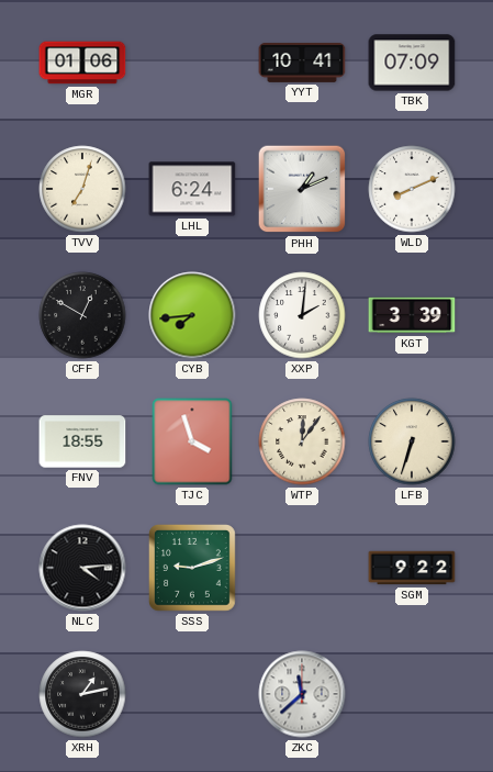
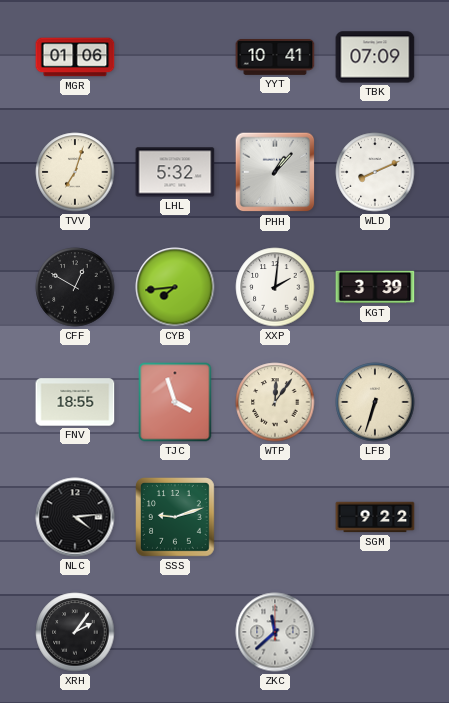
LHL: 6:24 -> 5:32 (175, 172)
PHH: 1:11 -> 1:07 (275, 172)
XRH: 1:13 -> 2:06 (75, 632)
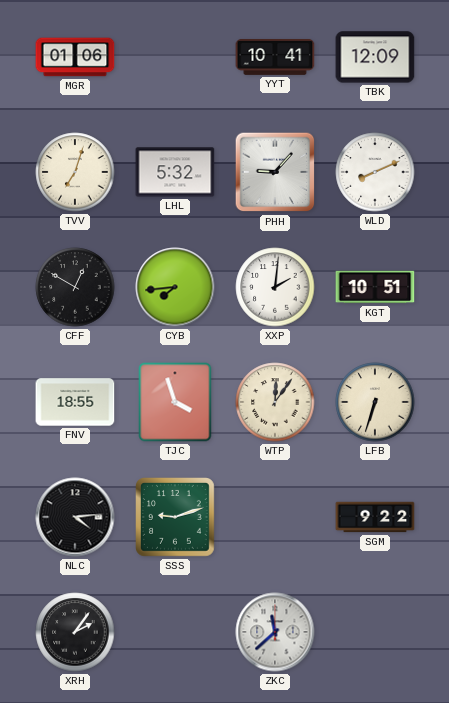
TBK: 07:09 -> 12:09 (375, 57)
PHH: 1:07 -> 9:07 (275, 172)
KGT: 3:39 -> 10:51 (375, 287)
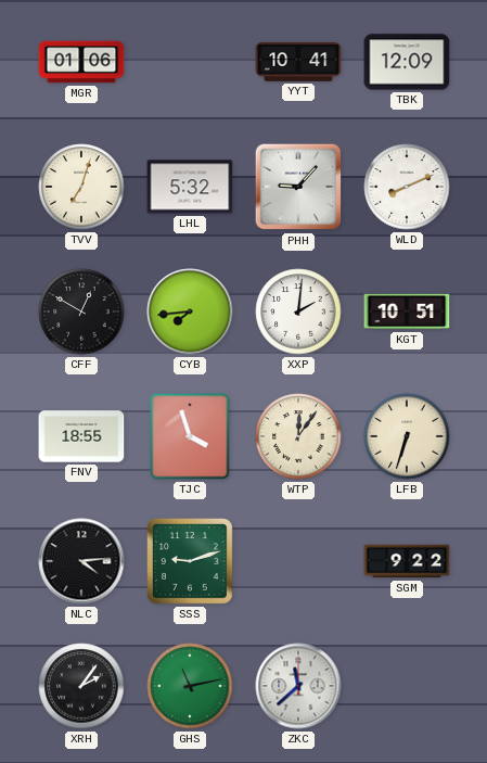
GHS: none -> 11:13 (190, 686)
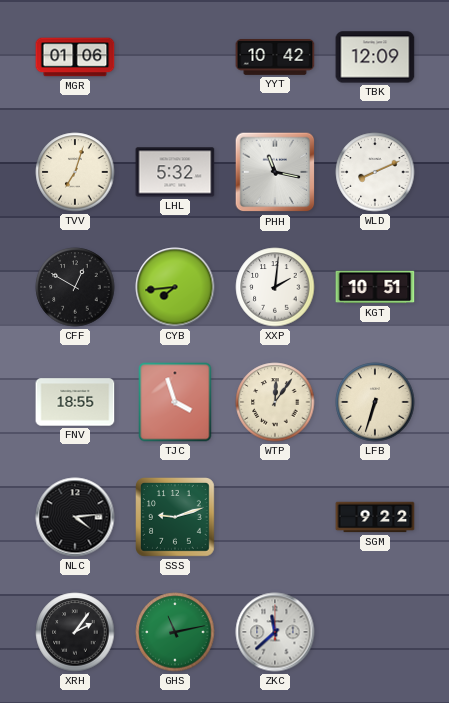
YYT: 10:41 -> 10:42 (275, 57)
PHH: 9:07 -> 11:17 (275, 172)
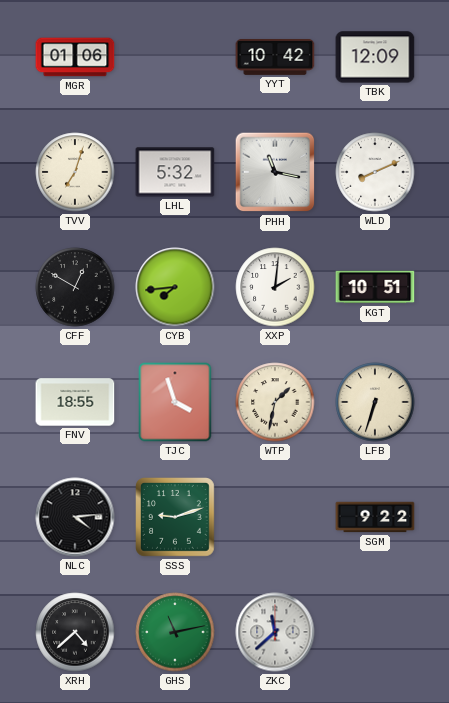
WTP: 12:06 -> 1:32 (275, 402)
XRH: 2:06 -> 4:38 (75, 632)
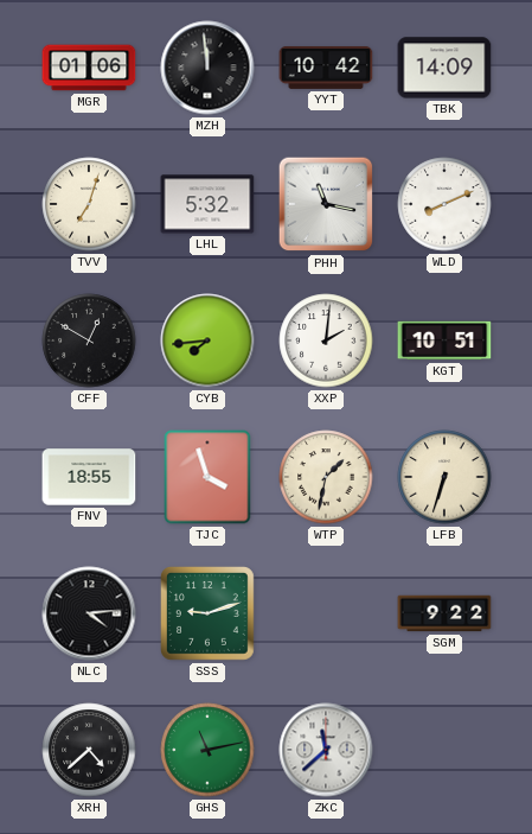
MZH: none -> 11:59 (207, 68)
TBK: 12:09 -> 14:09 (444, 68)
